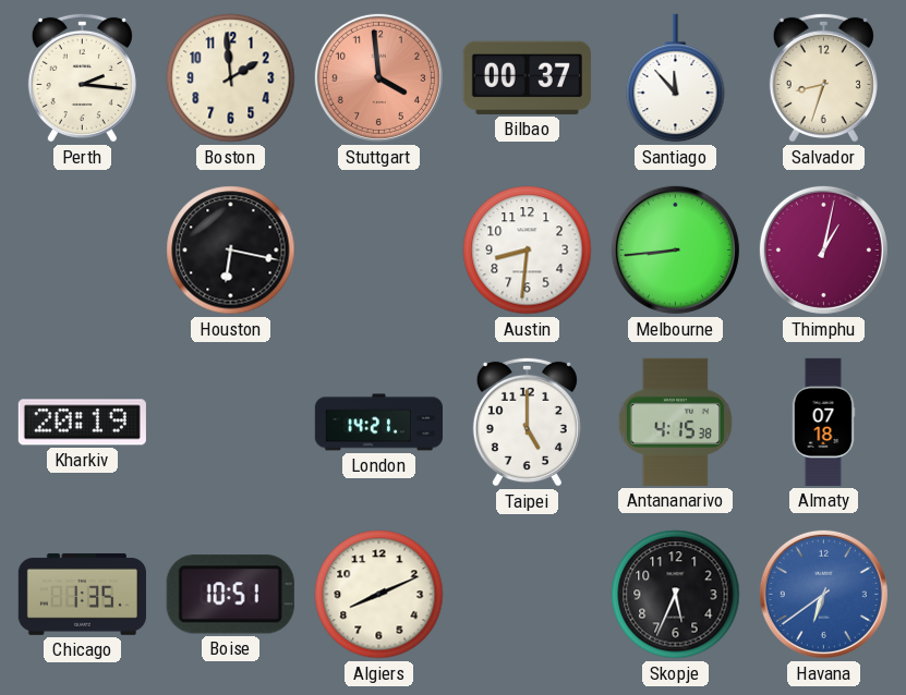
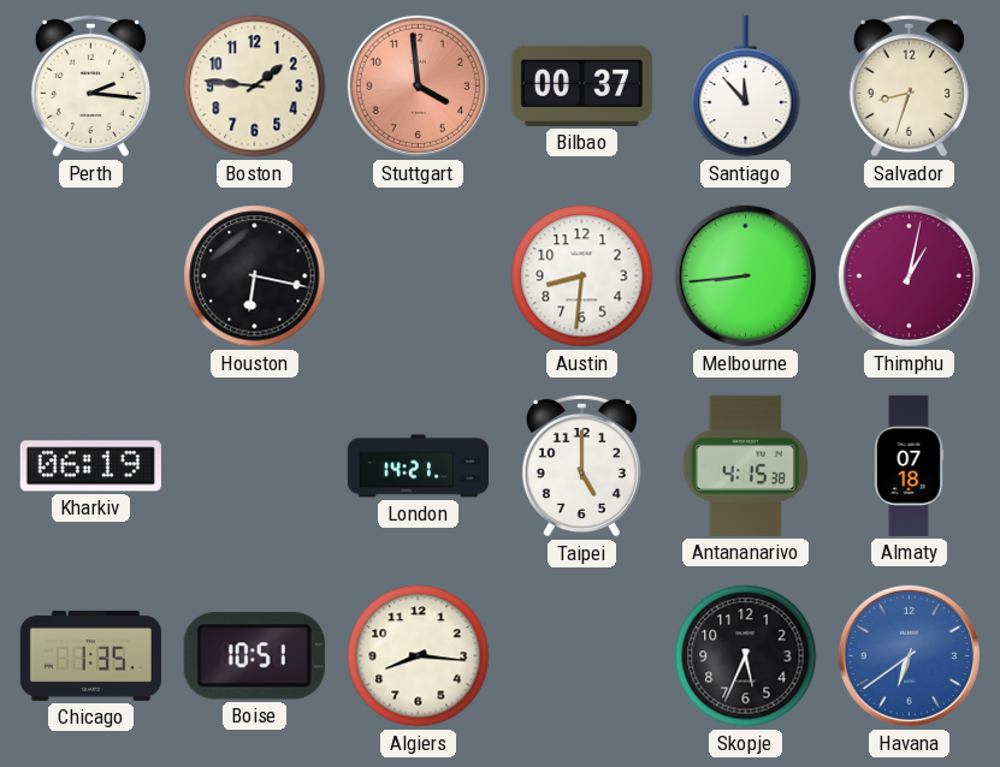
Boston: 1:59 -> 1:46 (255, 87)
Kharkiv: 20:19 -> 06:19 (90, 466)
Algiers: 8:11 -> 8:16 (419, 656)
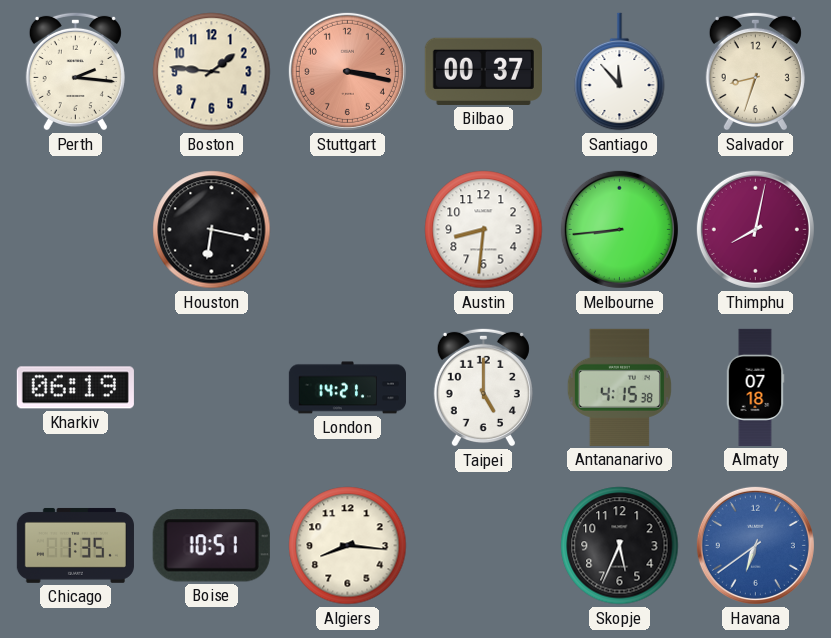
Stuttgart: 3:59 -> 3:17 (347, 71)
Thimphu: 1:02 -> 8:02 (755, 229)
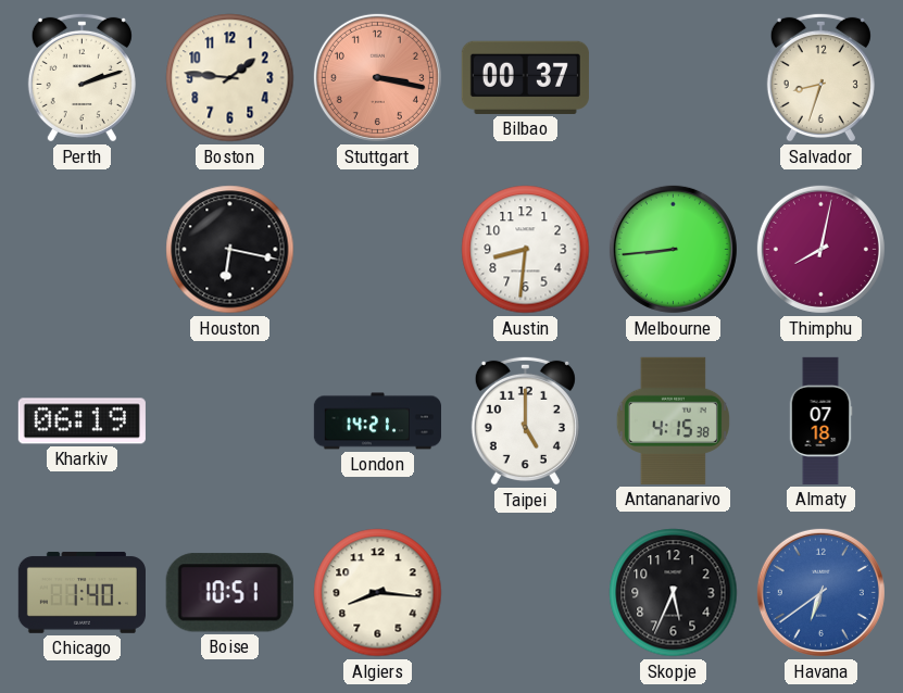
Perth: 2:16 -> 2:12 (81, 77)
Santiago: 11:53 -> none (620, 72)
Chicago: 1:35 -> 1:40 (81, 592)
